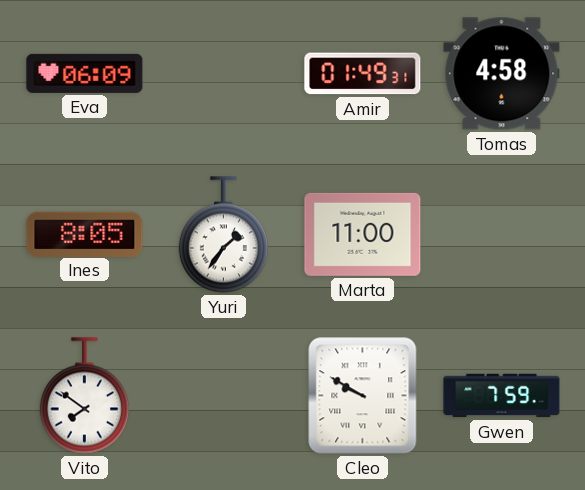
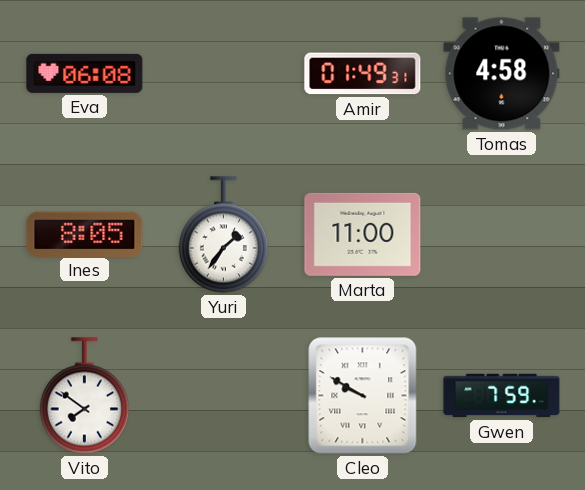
Eva: 06:09 -> 06:08 (85, 73)
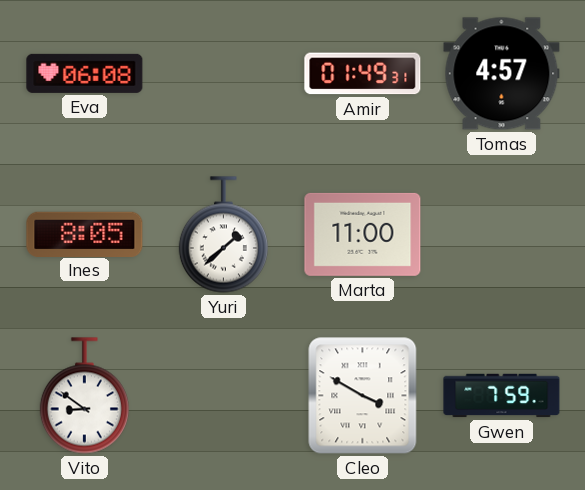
Tomas: 4:58 -> 4:57 (502, 74)
Yuri: 1:36 -> 1:38 (223, 235)
Vito: 7:51 -> 8:51 (84, 396)
Cleo: 9:50 -> 3:50 (363, 396)
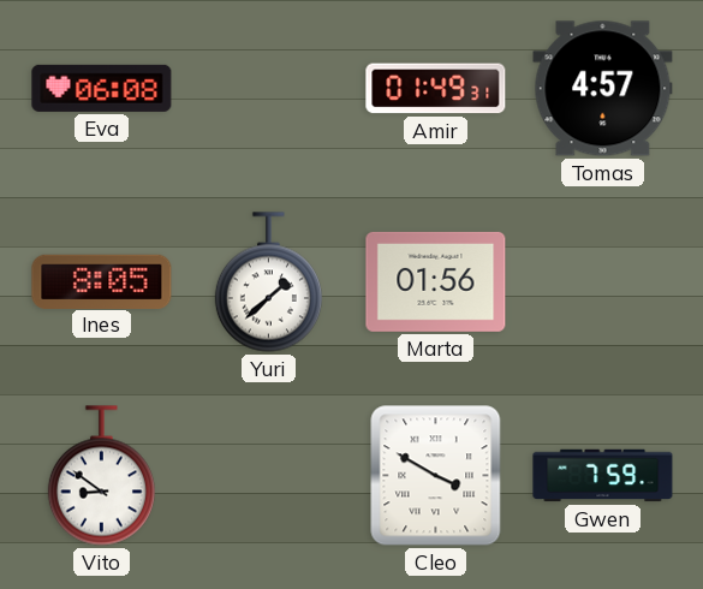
Marta: 11:00 -> 01:56 (436, 281)
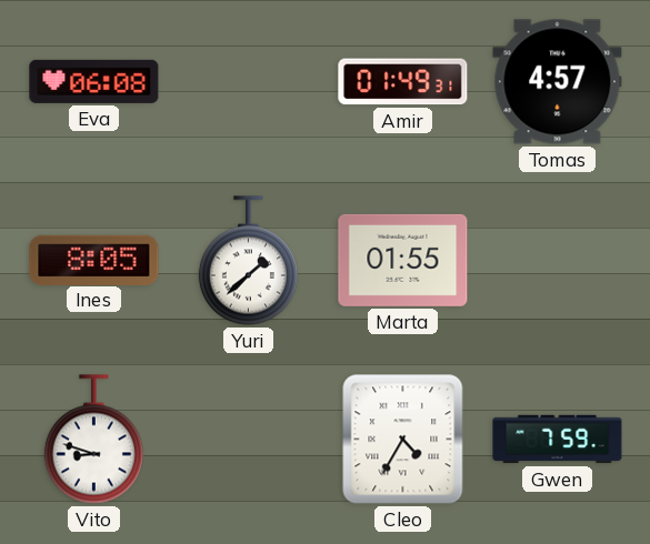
Marta: 01:56 -> 01:55 (403, 260)
Vito: 8:51 -> 8:48 (93, 440)
Cleo: 3:50 -> 4:35 (403, 440)
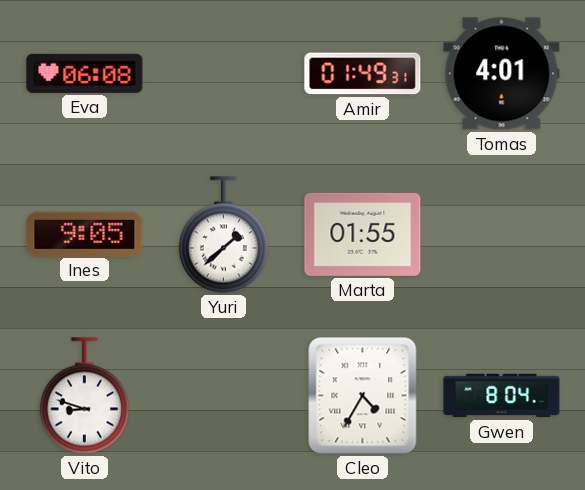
Tomas: 4:57 -> 4:01 (502, 74)
Ines: 8:05 -> 9:05 (85, 234)
Gwen: 7:59 -> 8:04 (502, 396)
